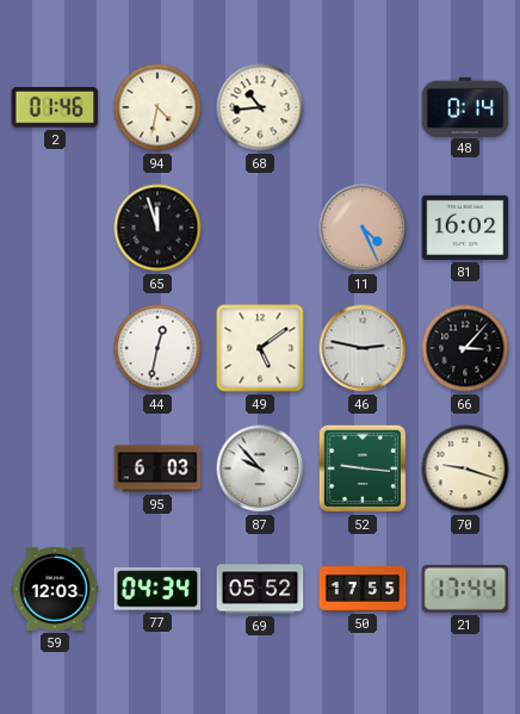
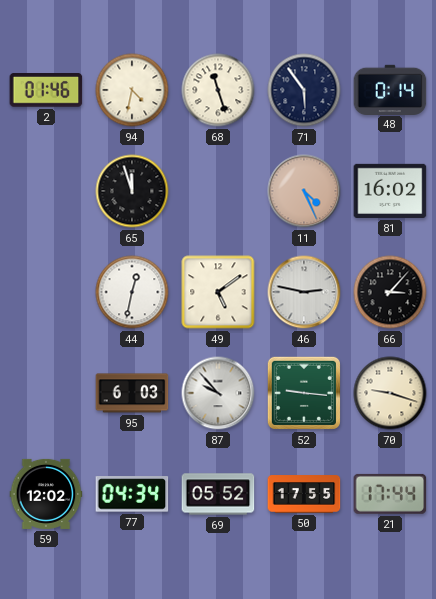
68: 10:44 -> 11:27 (218, 90)
71: none -> 5:54 (304, 90)
59: 12:03 -> 12:02 (46, 494)
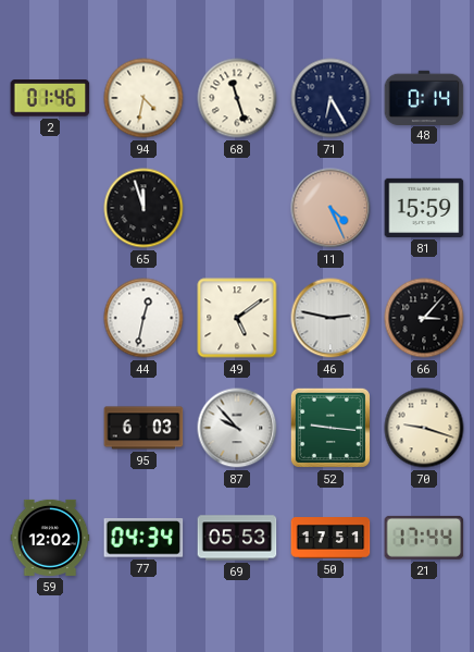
71: 5:54 -> 6:25 (330, 98)
81: 16:02 -> 15:59 (424, 208)
69: 05:52 -> 05:53 (237, 538)
50: 17:55 -> 17:51 (330, 538)
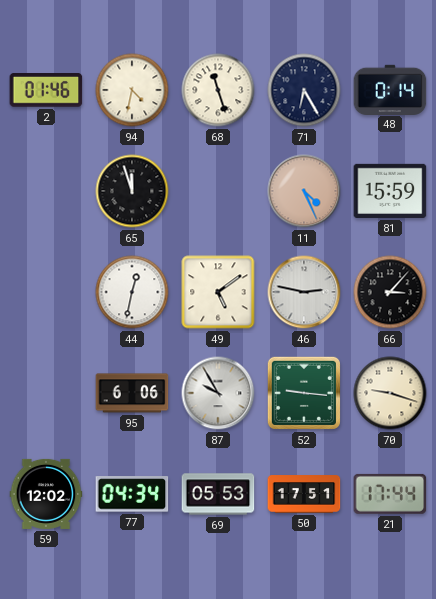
95: 6:03 -> 6:06 (132, 393)
87: 9:53 -> 9:55 (218, 393)
